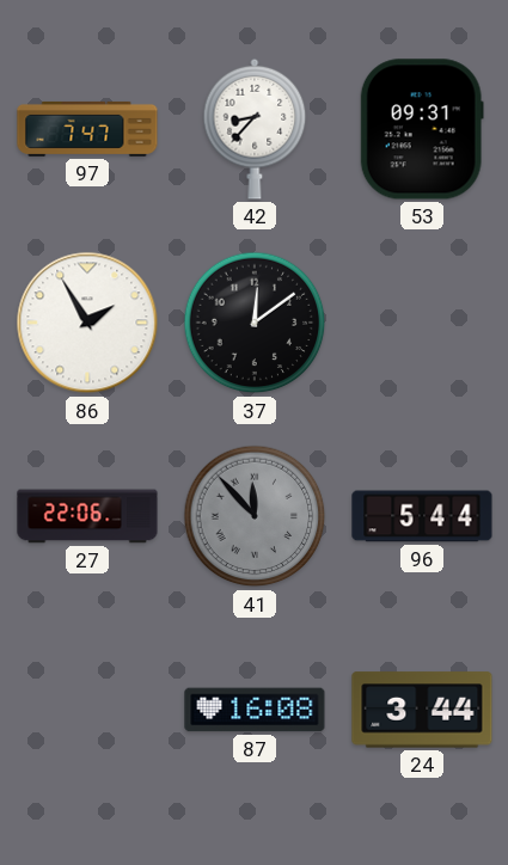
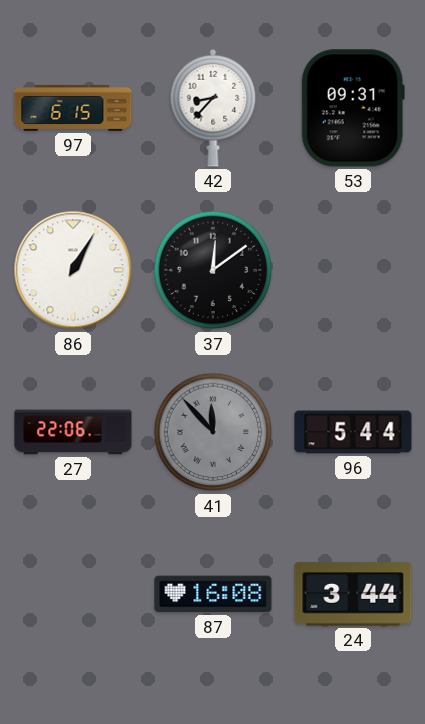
97: 7:47 -> 6:15 (73, 108)
86: 1:55 -> 1:05 (73, 270)
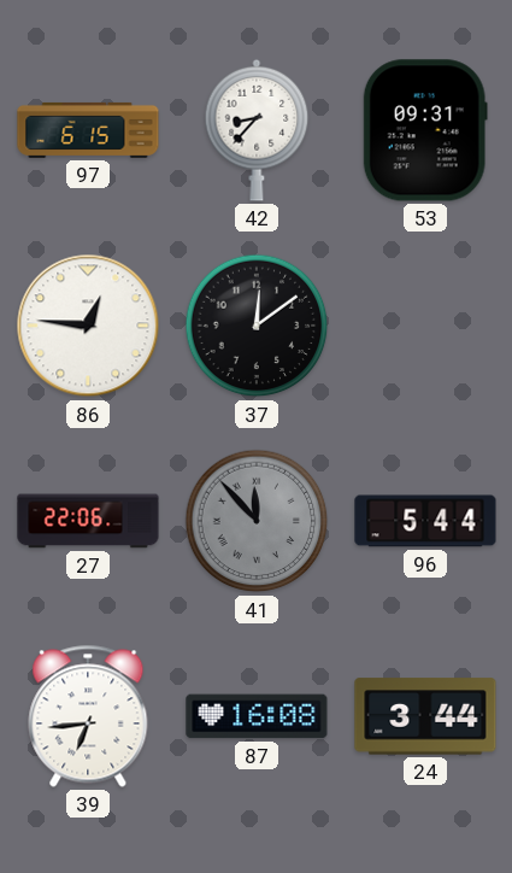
86: 1:05 -> 12:46 (88, 326)
39: none -> 6:44 (88, 716)
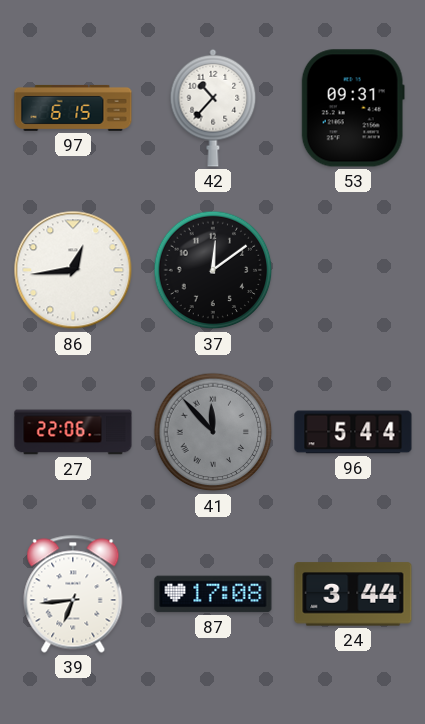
42: 8:37 -> 10:37 (213, 108)
86: 12:46 -> 12:44 (73, 270)
87: 16:08 -> 17:08 (213, 594)
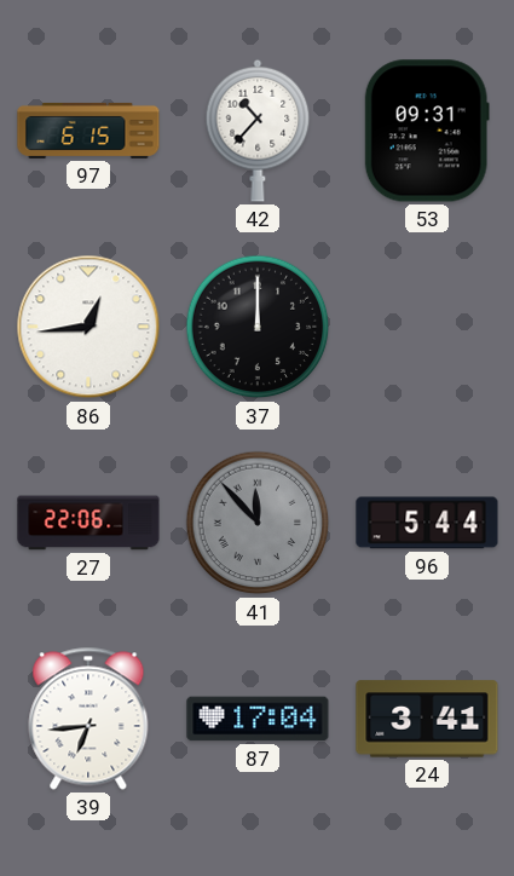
37: 12:09 -> 12:00 (258, 327)
87: 17:08 -> 17:04 (258, 719)
24: 3:44 -> 3:41 (427, 719)
